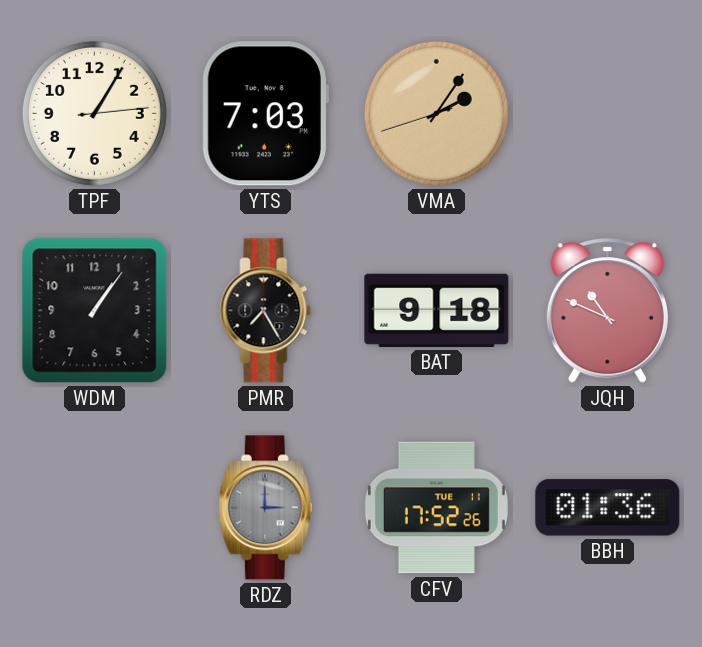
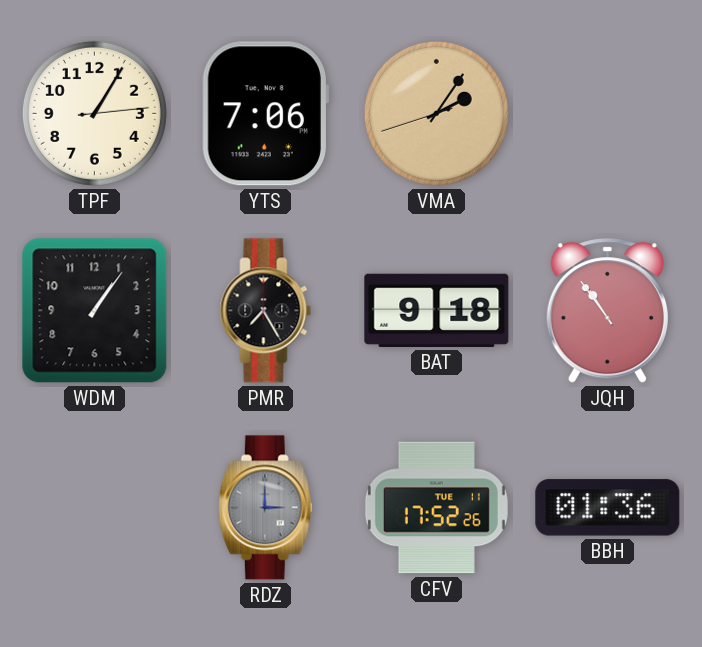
YTS: 7:03 -> 7:06 (265, 114)
JQH: 10:49 -> 10:54 (607, 311)
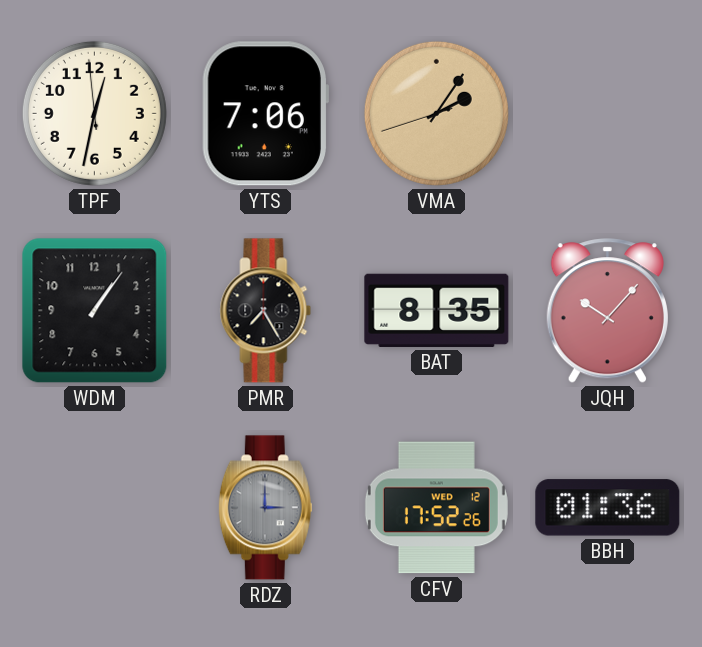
TPF: 1:05 -> 12:31 (94, 113)
BAT: 9:18 -> 8:35 (437, 310)
JQH: 10:54 -> 10:07 (607, 311)
CFV date: TUE 11 -> WED 12 (436, 508)
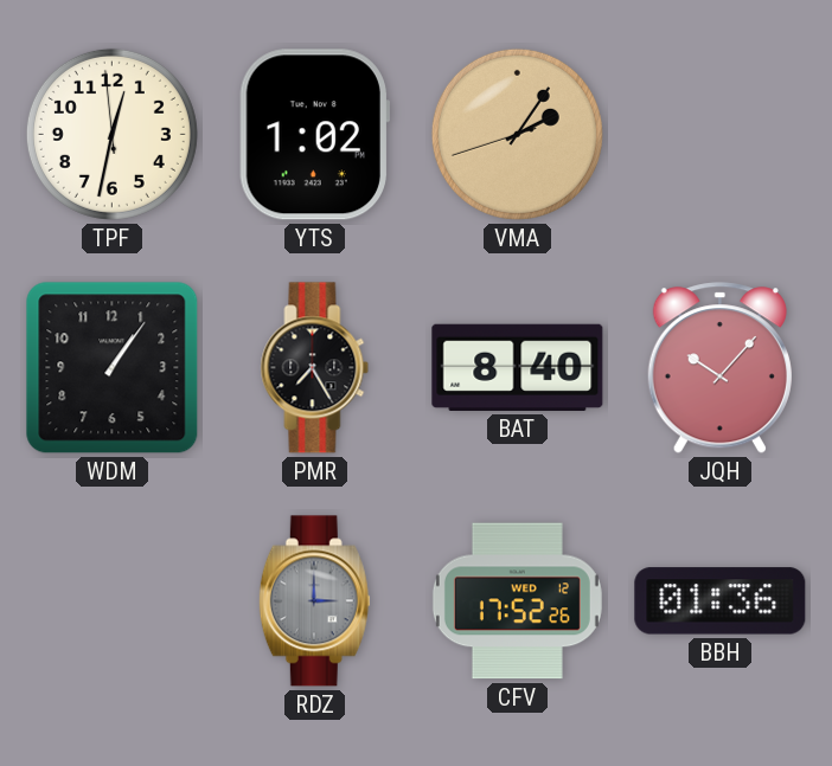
YTS: 7:06 -> 1:02 (314, 135)
BAT: 8:35 -> 8:40 (518, 367)
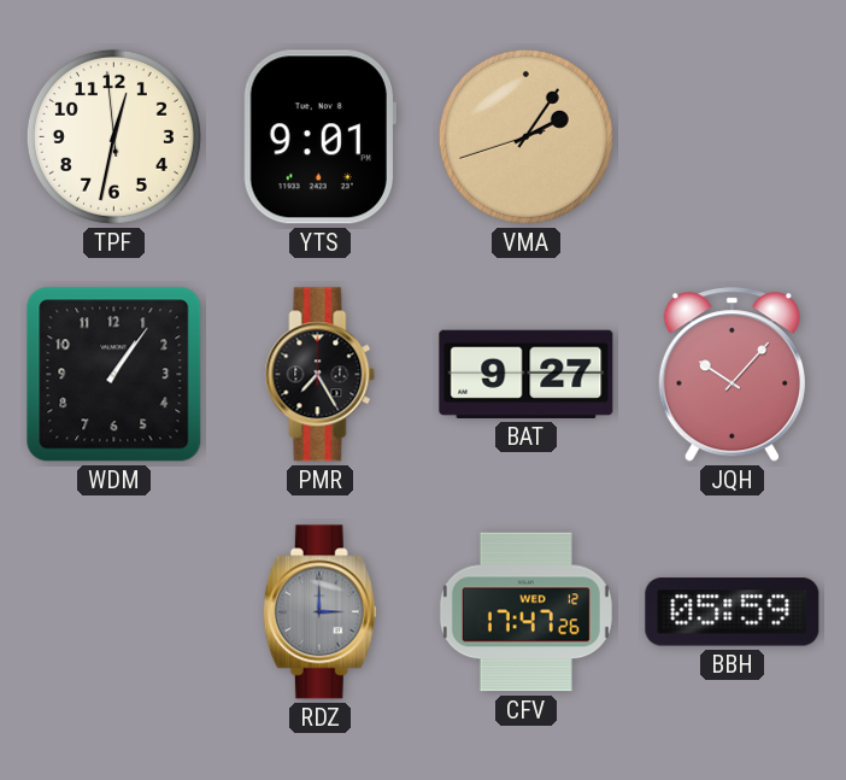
YTS: 1:02 -> 9:01 (319, 137)
BAT: 8:40 -> 9:27 (527, 374)
CFV: 17:52 -> 17:47 (525, 612)
BBH: 01:36 -> 05:59 (733, 612)
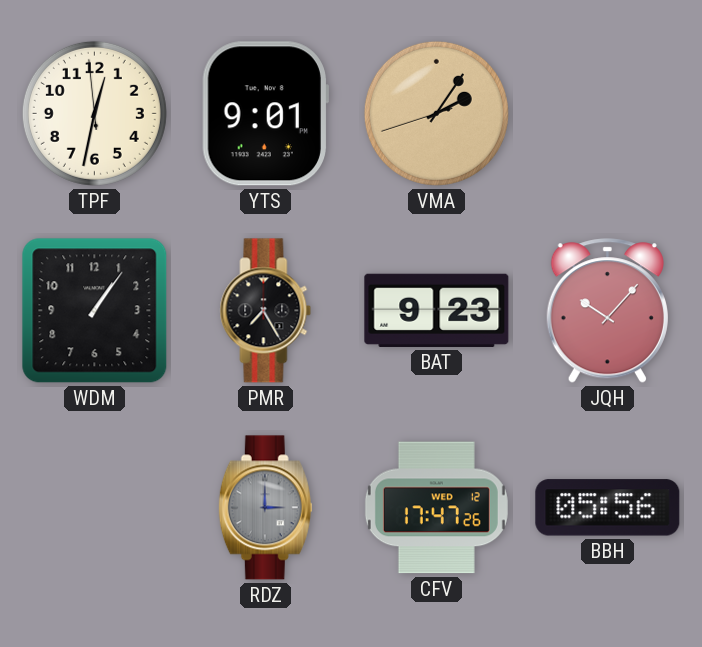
BAT: 9:27 -> 9:23 (437, 310)
BBH: 05:59 -> 05:56 (608, 508)
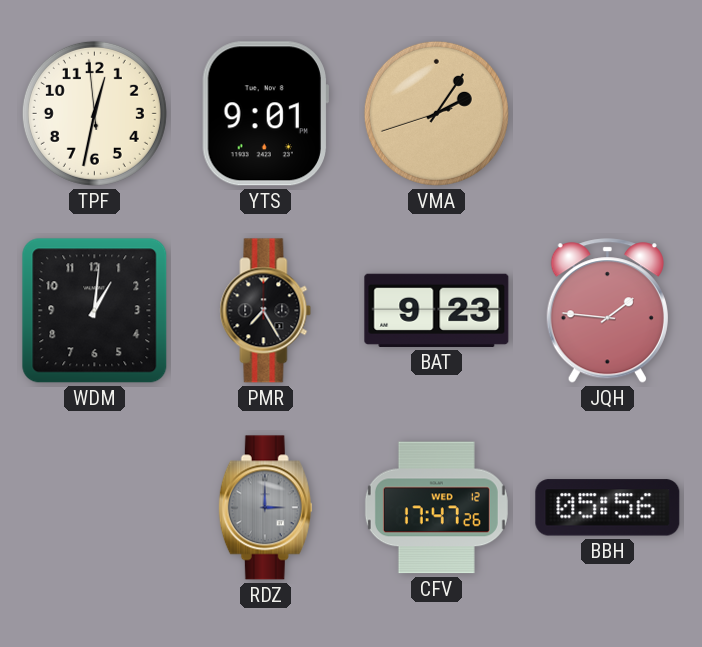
WDM: 1:06 -> 1:01 (95, 311)
JQH: 10:07 -> 1:46 (607, 311)
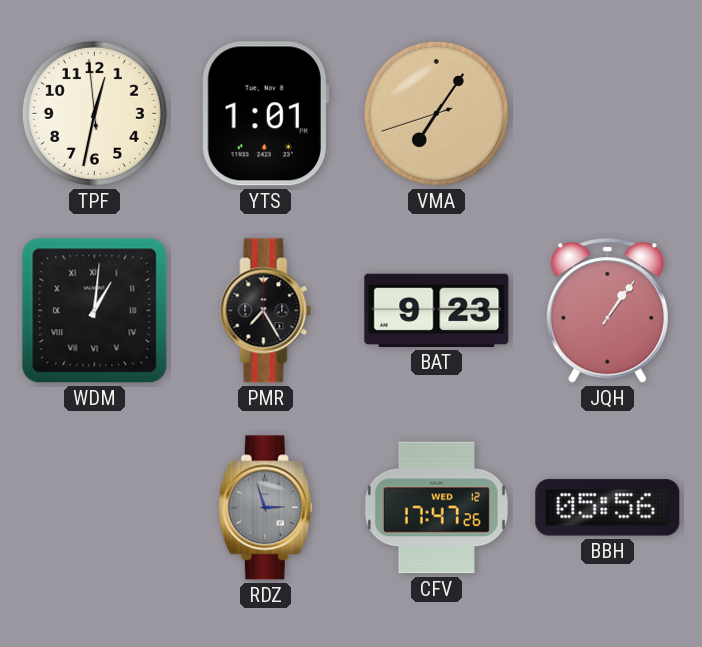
YTS: 9:01 -> 1:01 (265, 114)
VMA: 2:05 -> 7:05 (436, 113)
WDM numerals: Arabic -> Roman (95, 311)
JQH: 1:46 -> 1:06 (607, 311)
RDZ: 3:00 -> 2:57 (265, 508)
